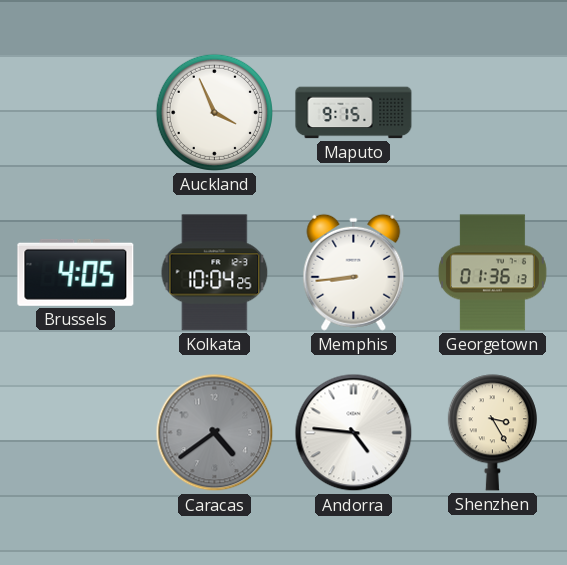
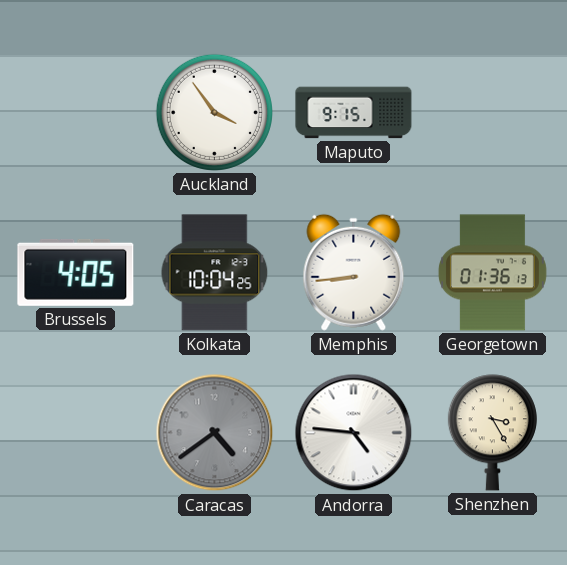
Auckland: 3:56 -> 3:54 (214, 112)
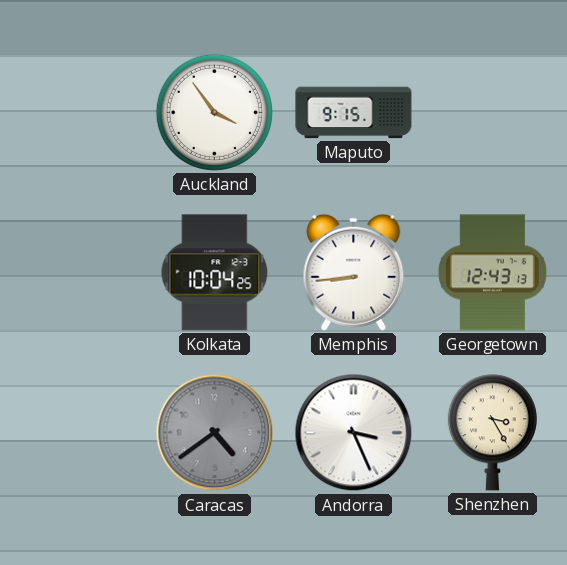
Brussels: 4:05 -> none (76, 272)
Georgetown: 01:36 -> 12:43 (492, 273)
Andorra: 4:46 -> 3:26 (354, 433)
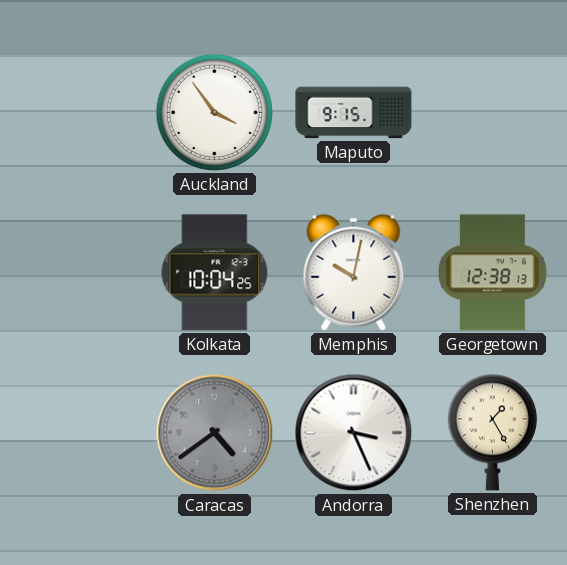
Memphis: 8:44 -> 10:02 (354, 272)
Georgetown: 12:43 -> 12:38 (492, 273)
Shenzhen: 3:25 -> 1:25 (492, 433)
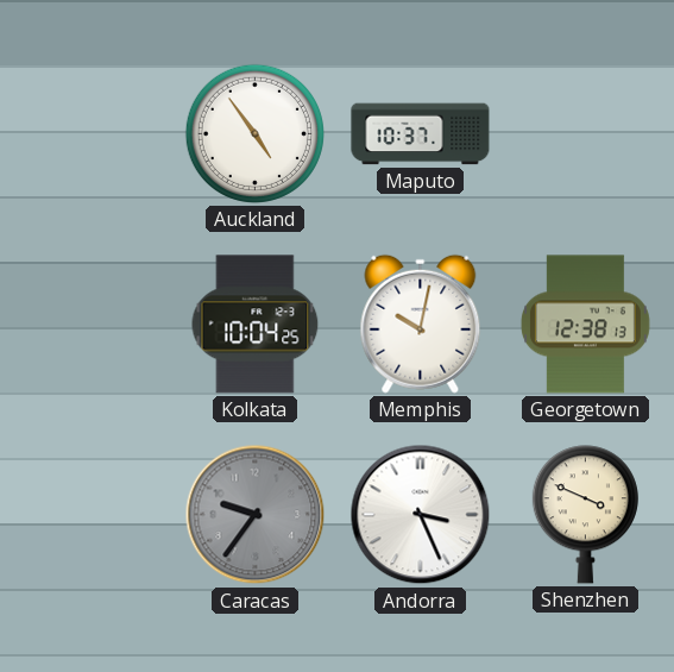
Auckland: 3:54 -> 4:54 (254, 133)
Maputo: 9:15 -> 10:37 (421, 134)
Caracas: 4:39 -> 9:36 (256, 515)
Shenzhen: 1:25 -> 3:49 (585, 515)
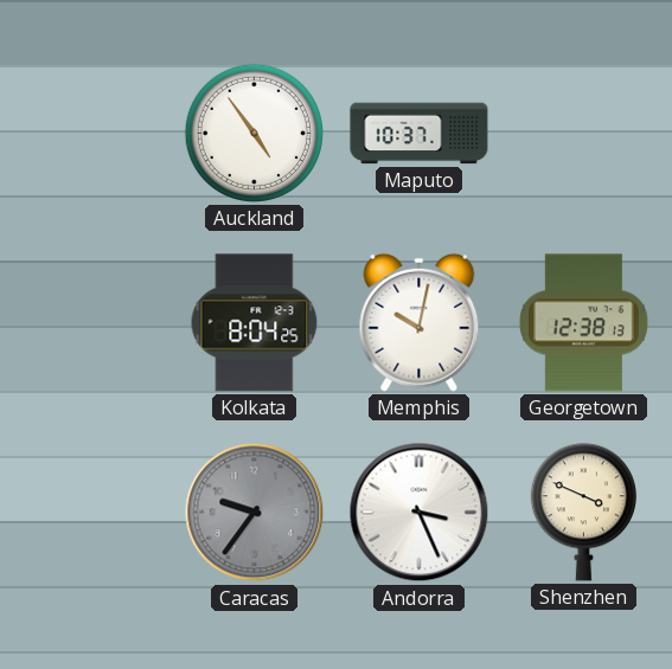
Kolkata: 10:04 -> 8:04 (255, 323)
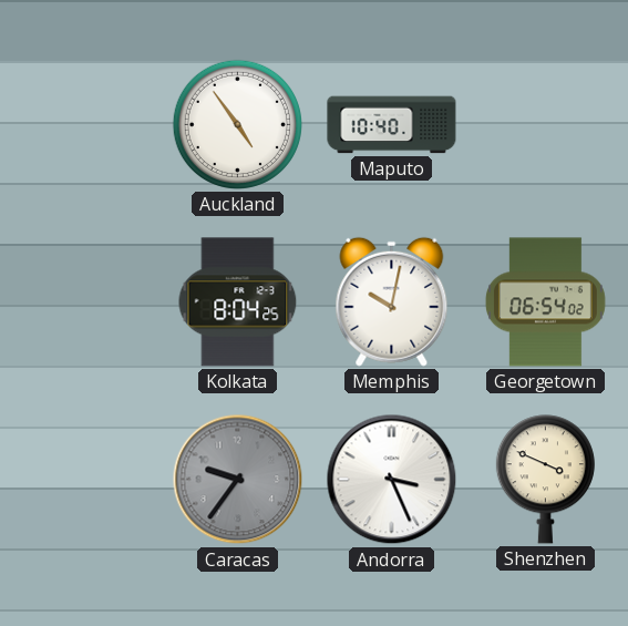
Maputo: 10:37 -> 10:40 (392, 125)
Georgetown: 12:38 -> 06:54 (545, 302)
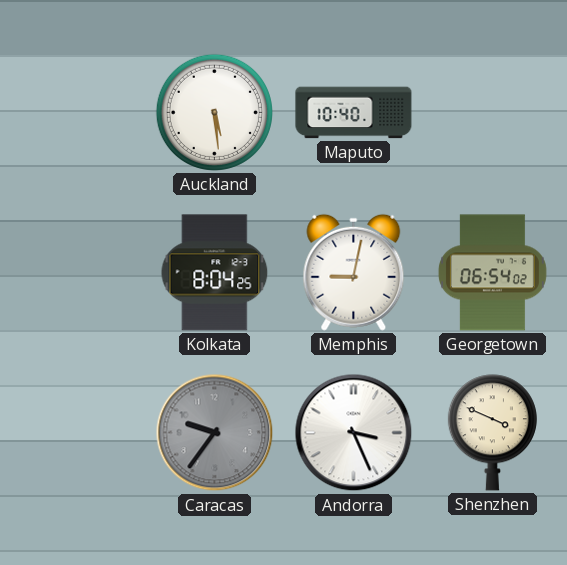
Auckland: 4:54 -> 5:29 (214, 112)
Memphis: 10:02 -> 9:02 (354, 272)
